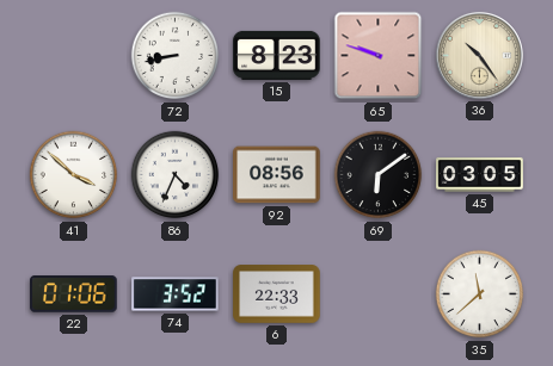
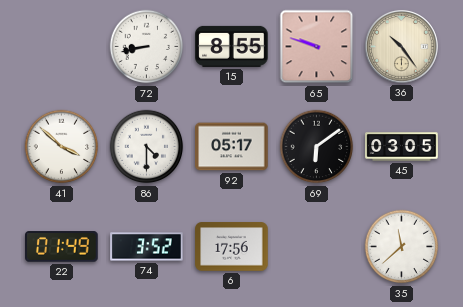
15: 8:23 -> 8:55 (232, 46)
86: 4:34 -> 4:30 (147, 147)
92: 08:56 -> 05:17 (232, 147)
22: 01:06 -> 01:49 (62, 247)
6: 22:33 -> 17:56 (232, 247)
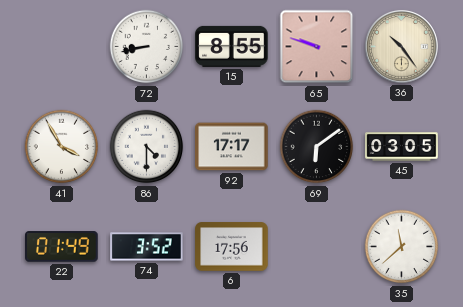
41: 3:52 -> 3:55 (62, 147)
92: 05:17 -> 17:17 (232, 147)
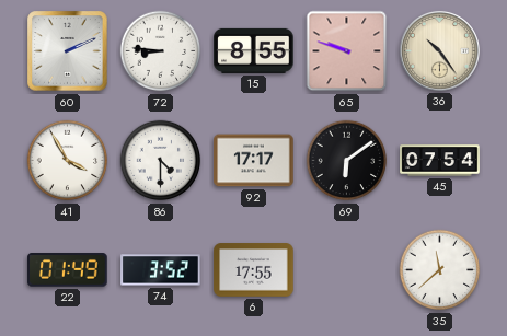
60: none -> 2:11 (68, 51)
72: 8:43 -> 8:46 (161, 51)
45: 03:05 -> 07:54 (440, 161)
6: 17:56 -> 17:55 (254, 270)
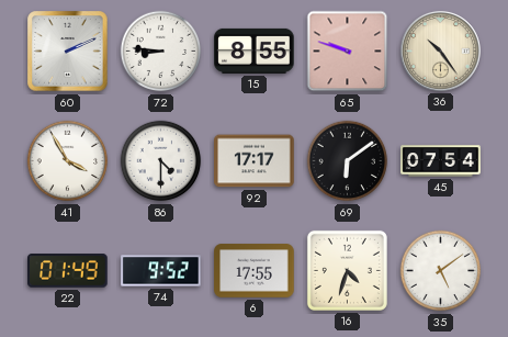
74: 3:52 -> 9:52 (161, 271)
16: none -> 4:33 (347, 270)
35: 11:38 -> 5:09 (441, 271)
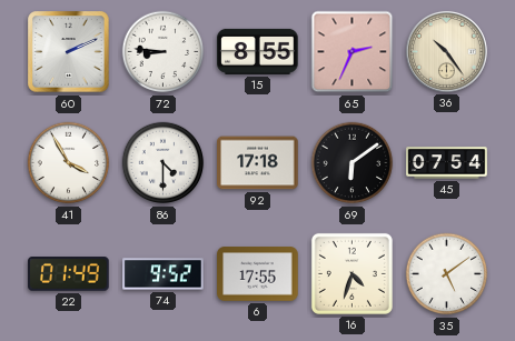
65: 9:48 -> 2:34 (353, 52)
92: 17:17 -> 17:18 (258, 163)
